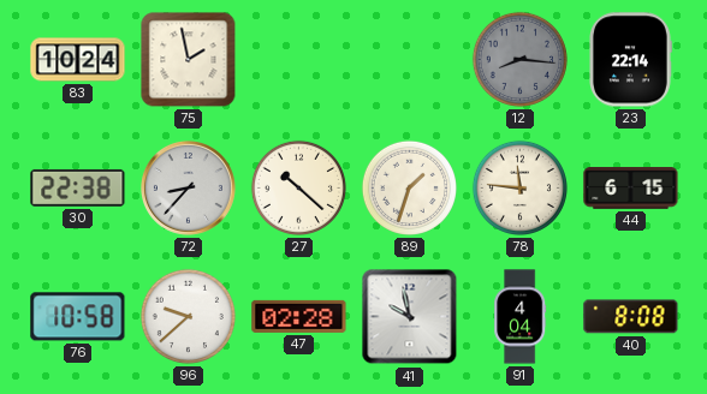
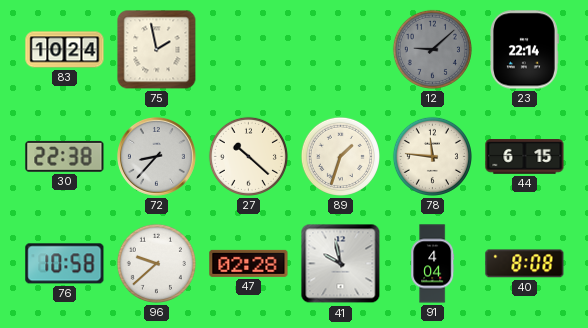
12: 8:16 -> 9:08 (432, 49)
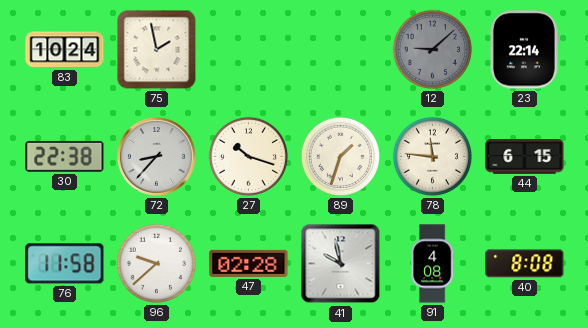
27: 10:22 -> 10:18 (248, 156)
76: 10:58 -> 11:58 (65, 264)
91: 4:04 -> 4:08 (433, 264)
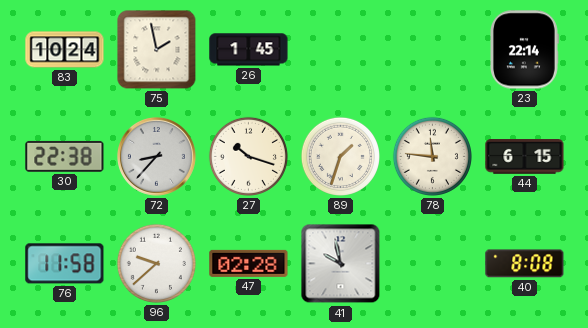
26: none -> 1:45 (249, 50)
12: 9:08 -> none (432, 49)
91: 4:08 -> none (433, 264)
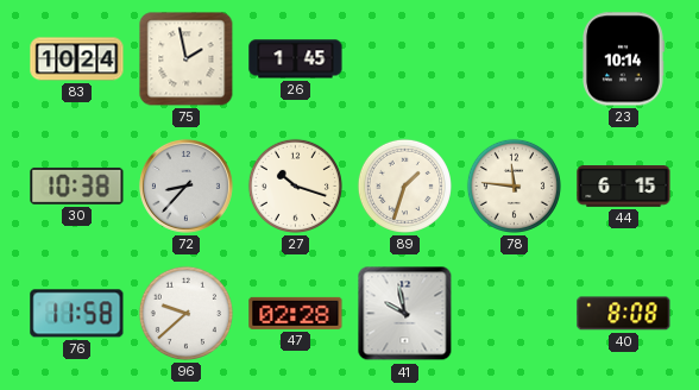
23: 22:14 -> 10:14 (624, 59)
30: 22:38 -> 10:38 (77, 185)
